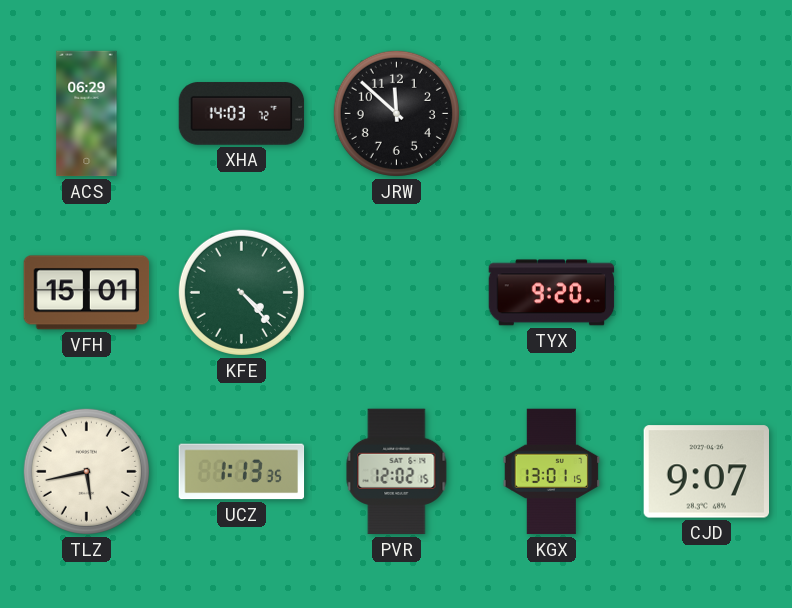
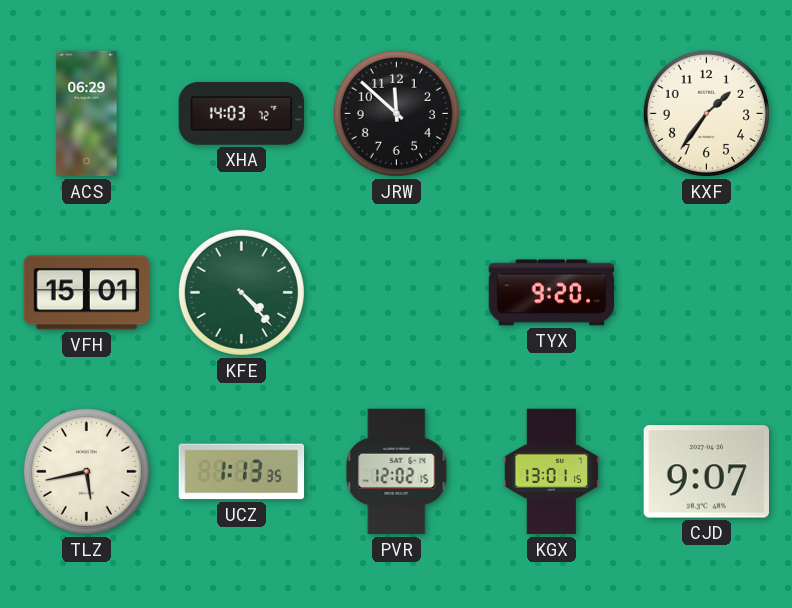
KXF: none -> 1:36 (706, 113)
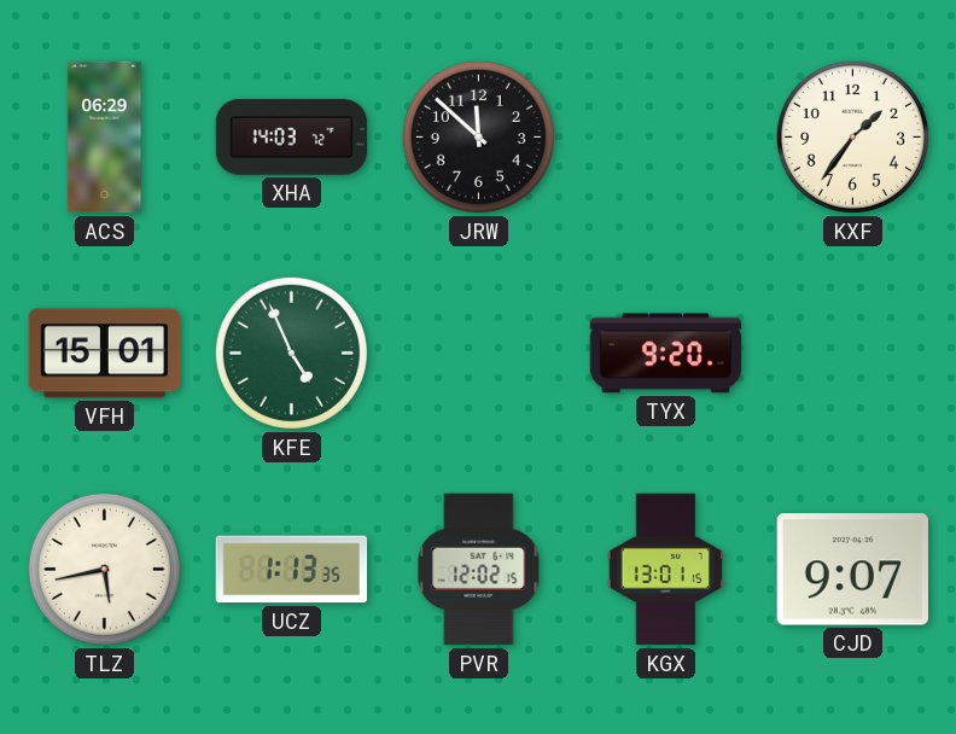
KFE: 4:23 -> 4:56 (291, 353)
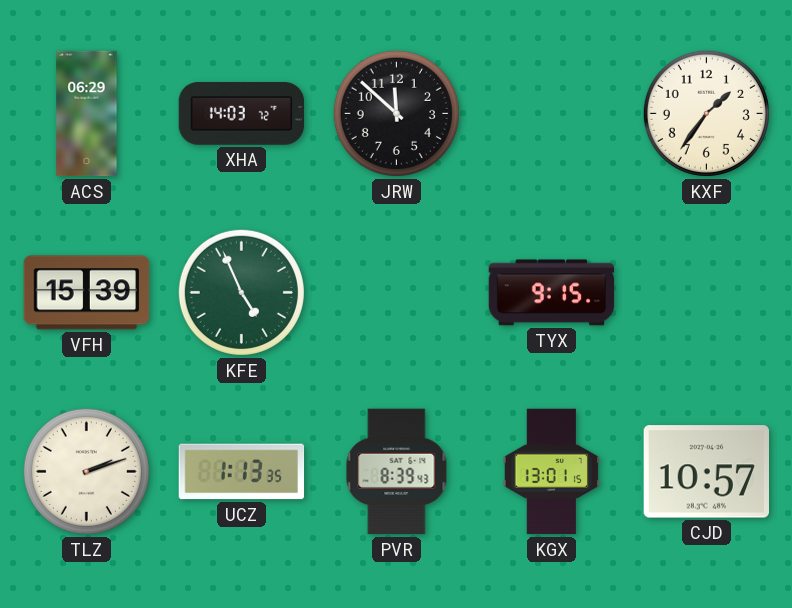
VFH: 15:01 -> 15:39 (87, 293)
TYX: 9:20 -> 9:15 (552, 293)
TLZ: 5:43 -> 2:12 (86, 471)
PVR: 12:02 -> 8:39 (397, 472)
CJD: 9:07 -> 10:57 (706, 472)
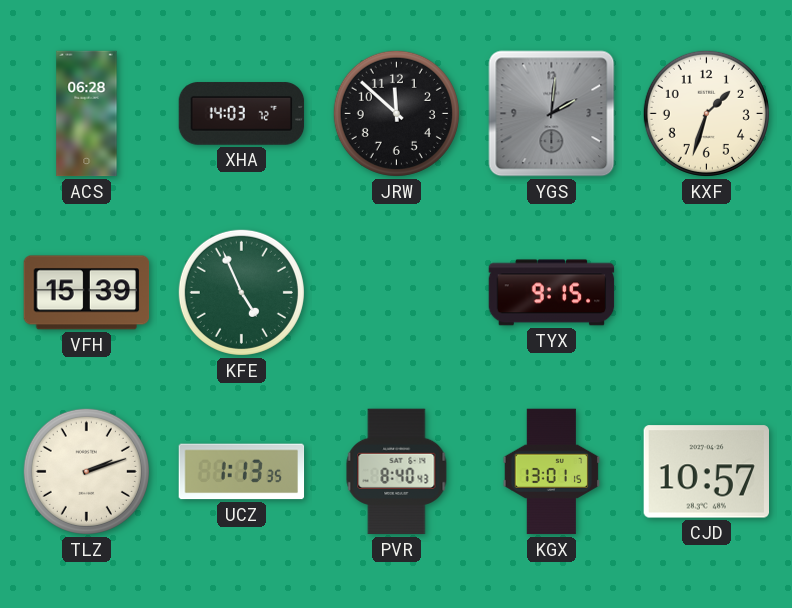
ACS: 06:29 -> 06:28 (87, 114)
YGS: none -> 2:01 (552, 114)
KXF: 1:36 -> 1:33 (706, 113)
PVR: 8:39 -> 8:40 (397, 472)
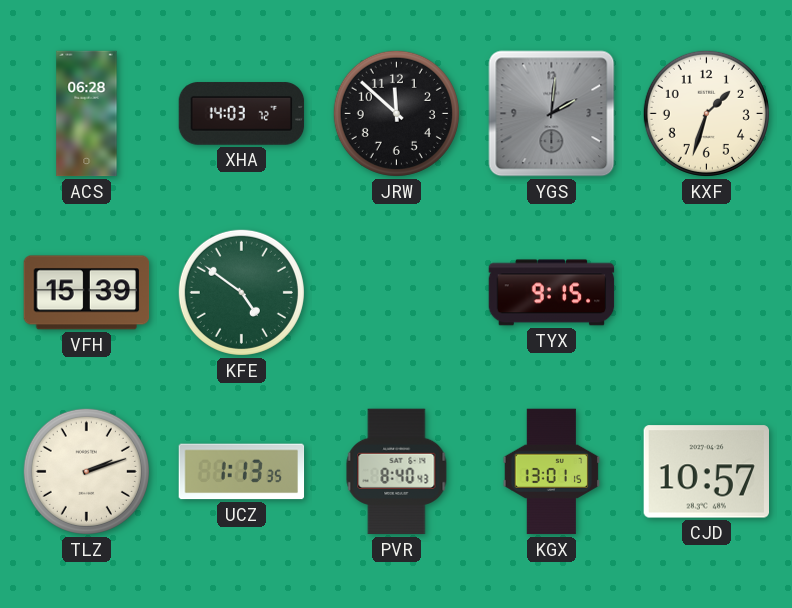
KFE: 4:56 -> 4:51 (241, 292)
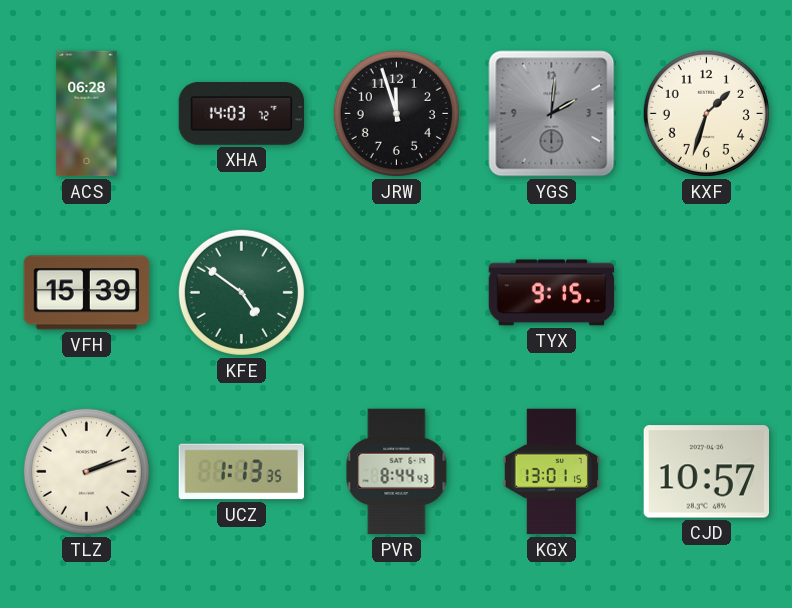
JRW: 11:52 -> 11:57 (396, 113)
PVR: 8:40 -> 8:44 (397, 472)
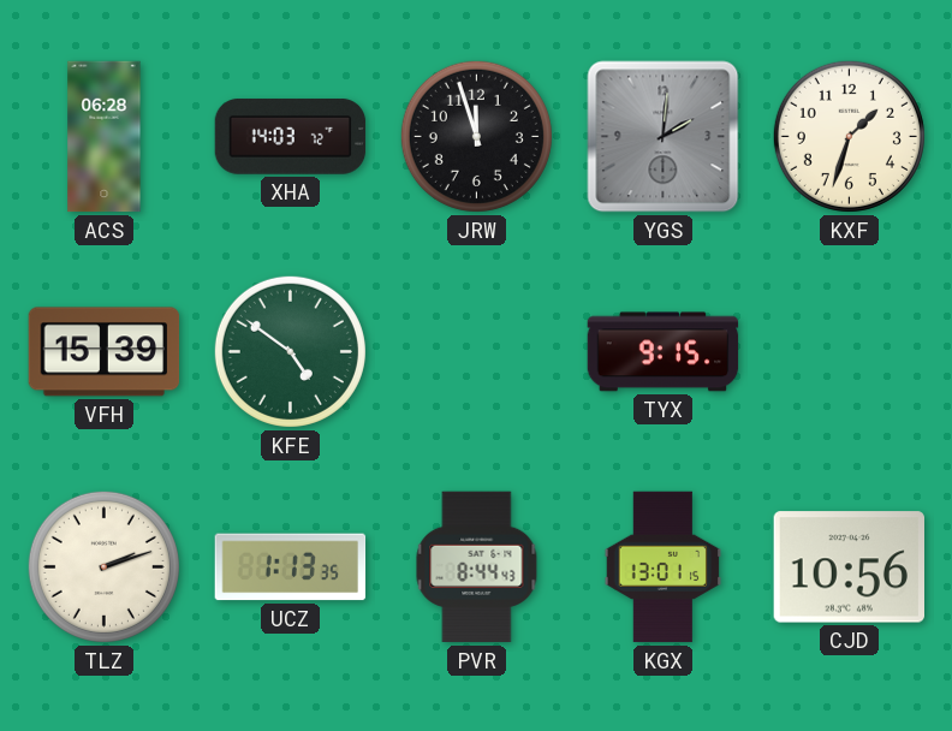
CJD: 10:57 -> 10:56 (849, 567)
